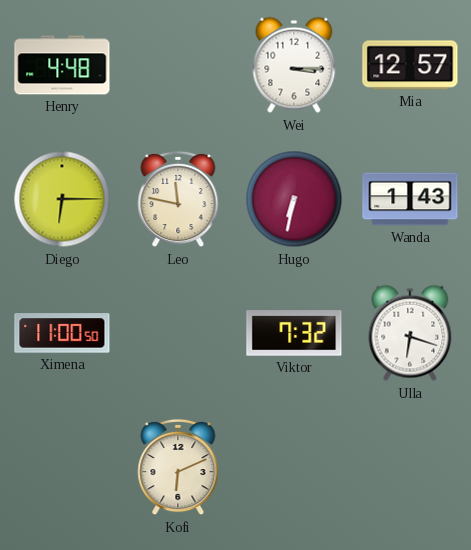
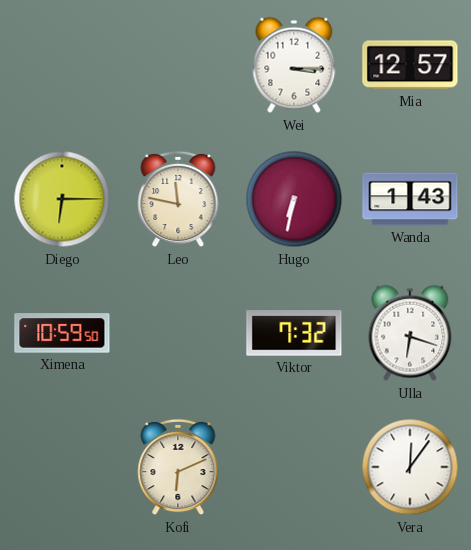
Henry: 4:48 -> none (62, 65)
Ximena: 11:00 -> 10:59 (62, 333)
Vera: none -> 12:06 (410, 467)
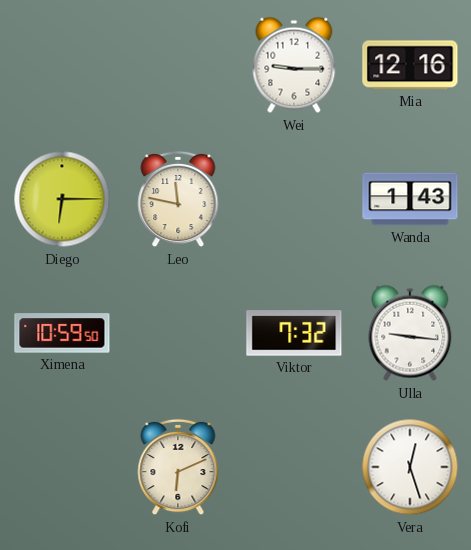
Wei: 3:15 -> 9:15 (294, 65)
Mia: 12:57 -> 12:16 (410, 65)
Hugo: 6:32 -> none (294, 199)
Ulla: 6:18 -> 9:16 (410, 333)
Vera: 12:06 -> 12:27 (410, 467)
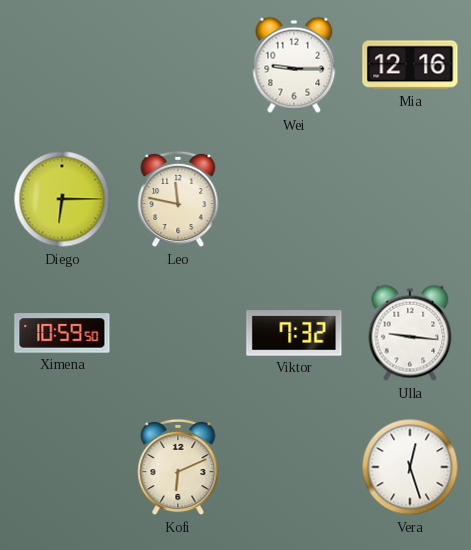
Wanda: 1:43 -> none (410, 199)
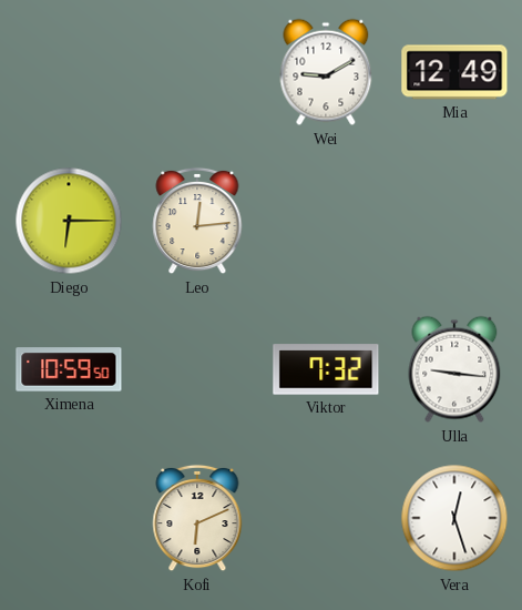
Wei: 9:15 -> 9:10 (326, 72)
Mia: 12:16 -> 12:49 (454, 72)
Leo: 11:47 -> 12:14 (197, 221)
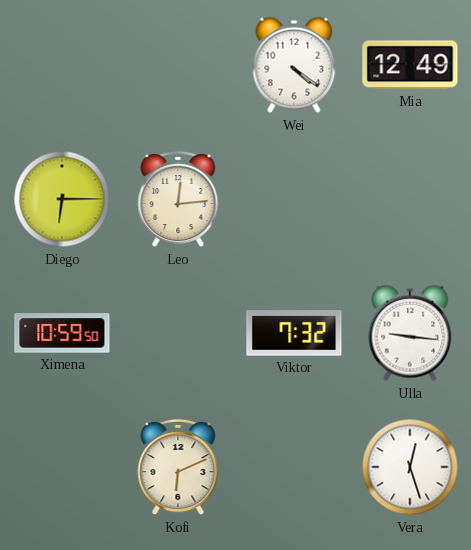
Wei: 9:10 -> 4:21 (294, 65)
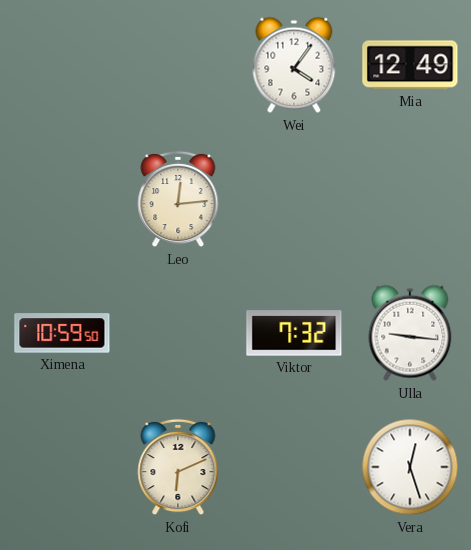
Wei: 4:21 -> 4:06 (294, 65)
Diego: 6:15 -> none (62, 199)
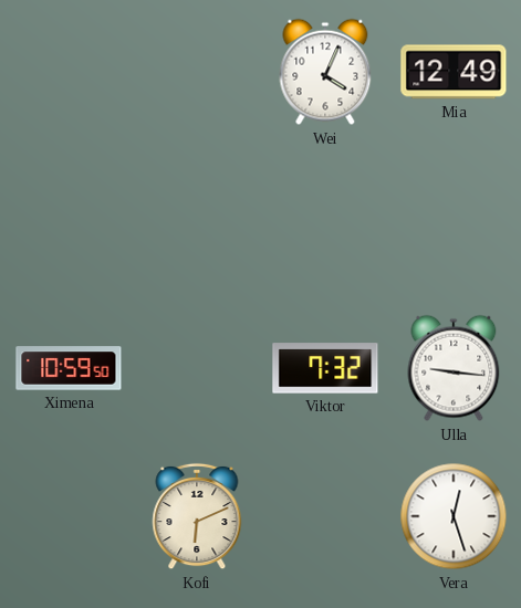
Wei: 4:06 -> 4:04 (325, 72)
Leo: 12:14 -> none (178, 199)
